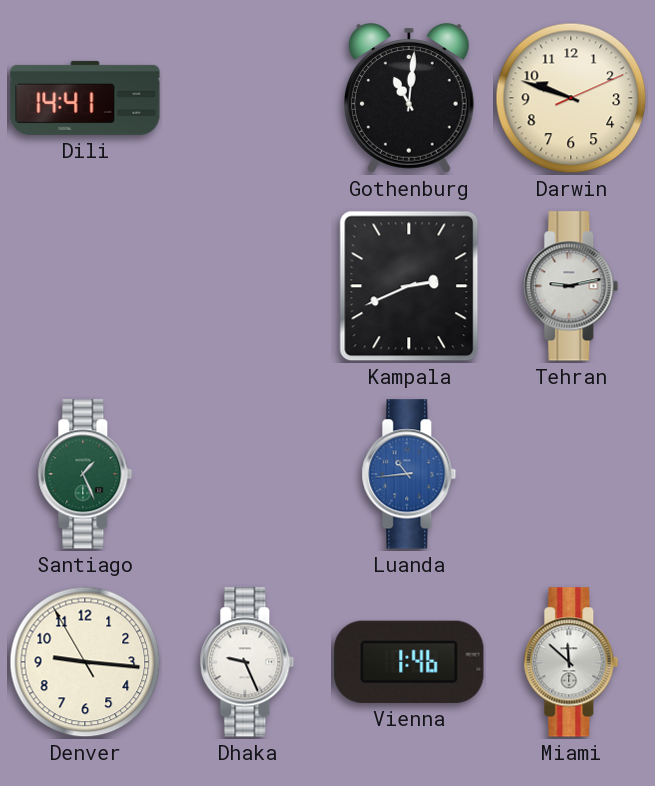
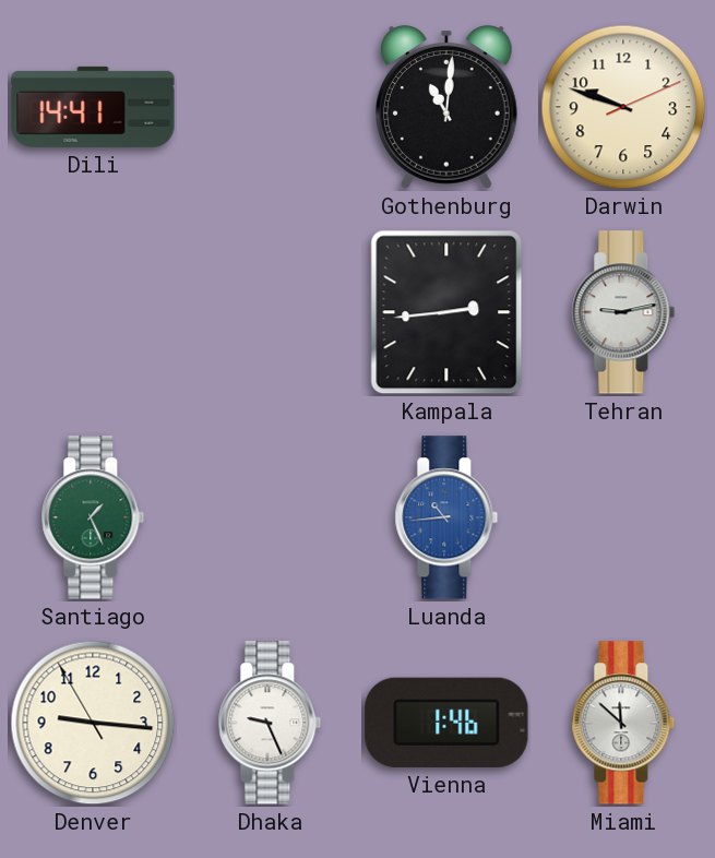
Kampala: 2:41 -> 2:44 (446, 312)
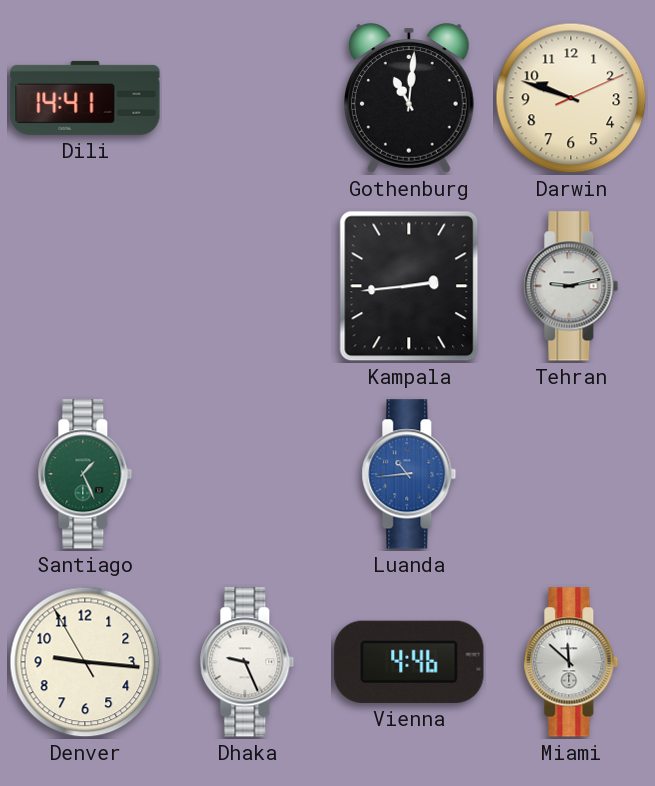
Vienna: 1:46 -> 4:46 (409, 662)
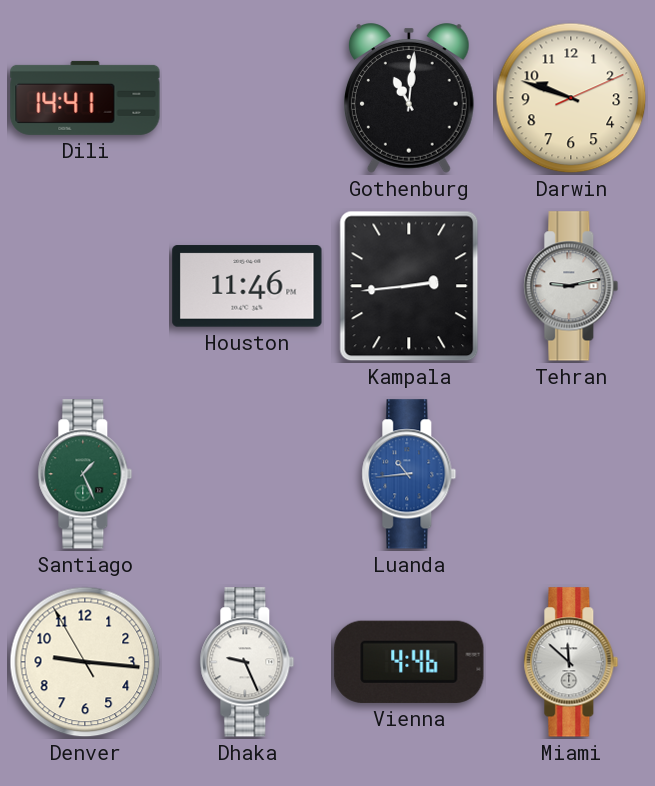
Houston: none -> 11:46 (247, 286)
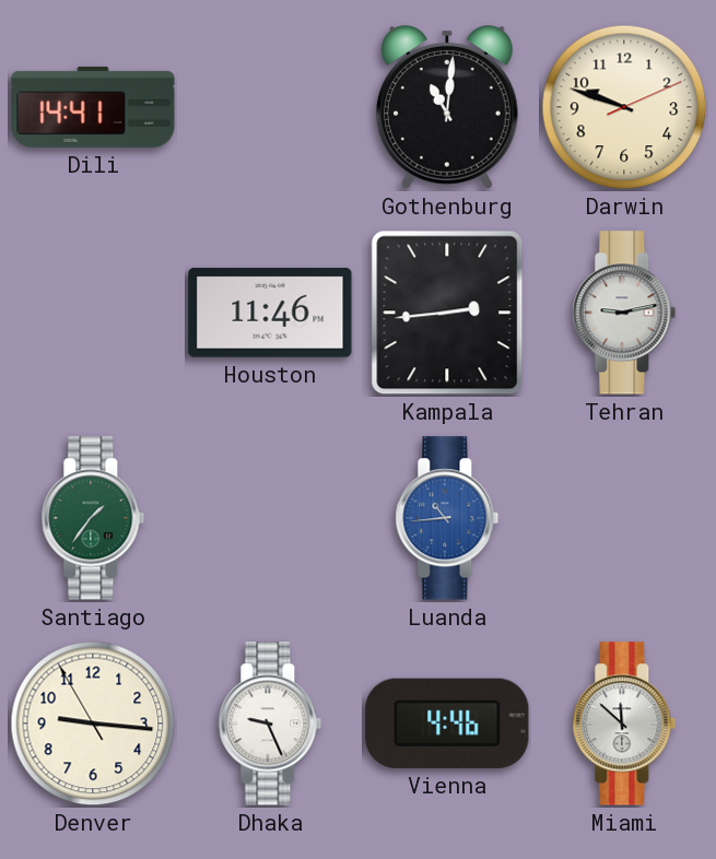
Santiago: 1:26 -> 1:36 (93, 518)
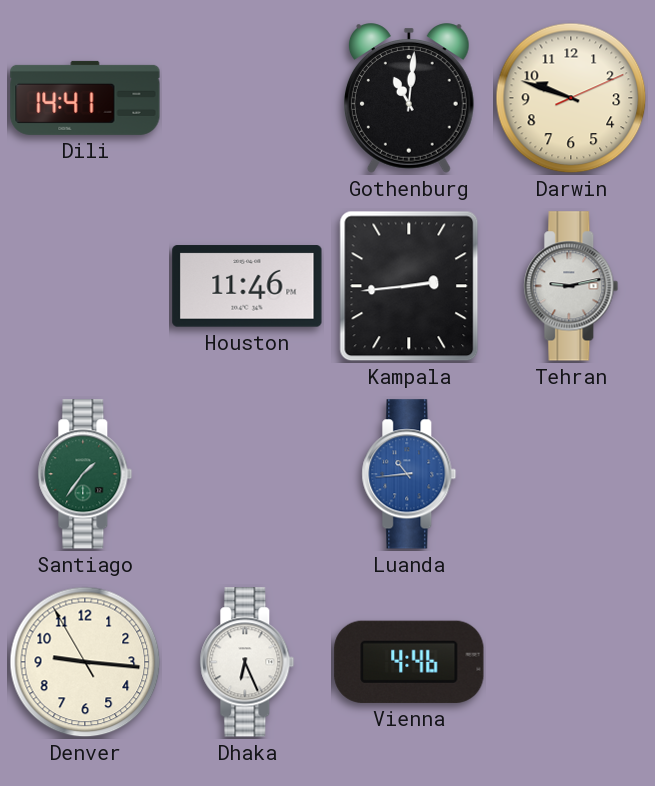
Dhaka: 9:26 -> 6:26 (247, 662)
Miami: 11:52 -> none (624, 723)
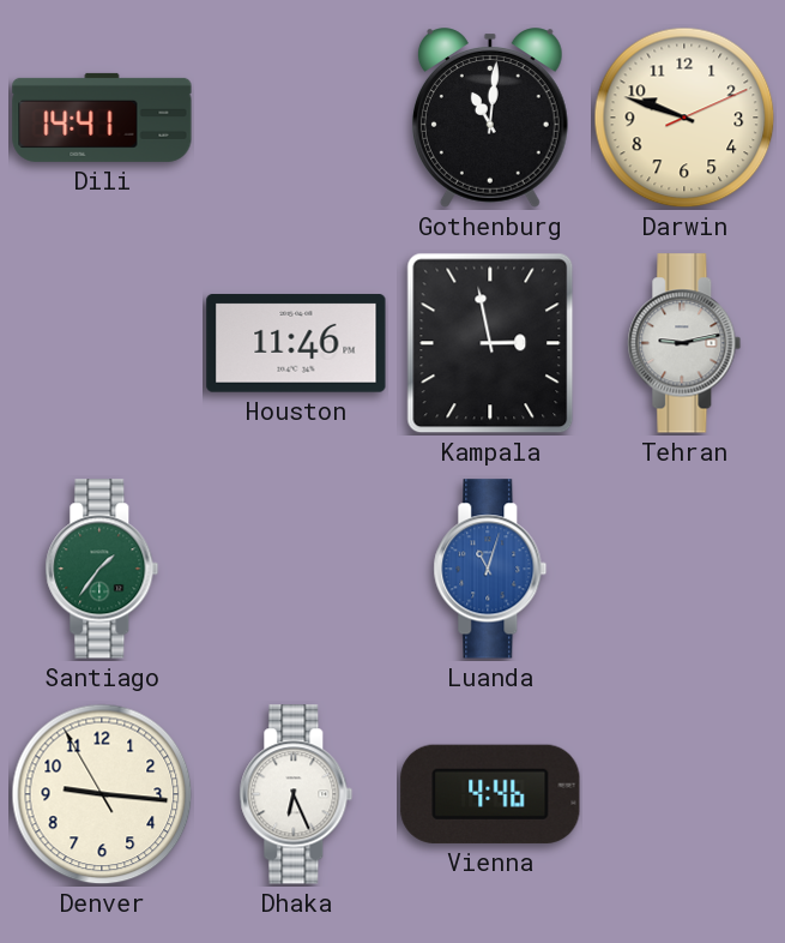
Kampala: 2:44 -> 2:58 (490, 343)
Luanda: 10:44 -> 11:03 (490, 569)
